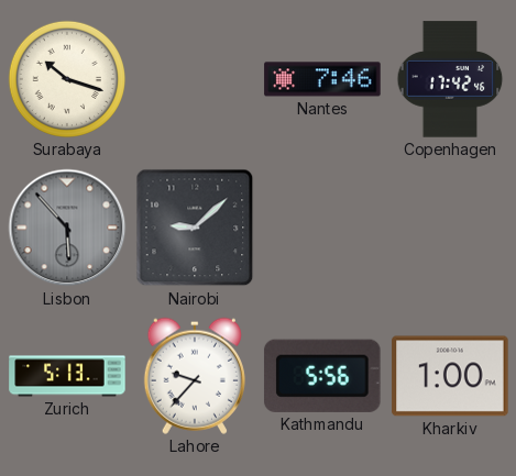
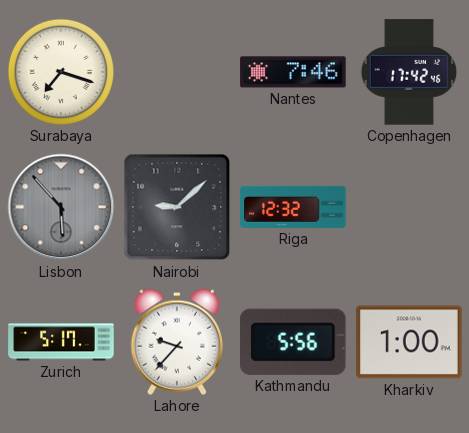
Surabaya: 10:18 -> 7:18 (61, 72)
Riga: none -> 12:32 (293, 207)
Zurich: 5:13 -> 5:17 (61, 342)
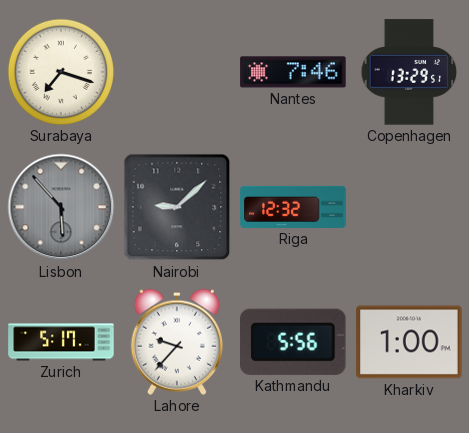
Copenhagen: 17:42 -> 13:29 (409, 72)
